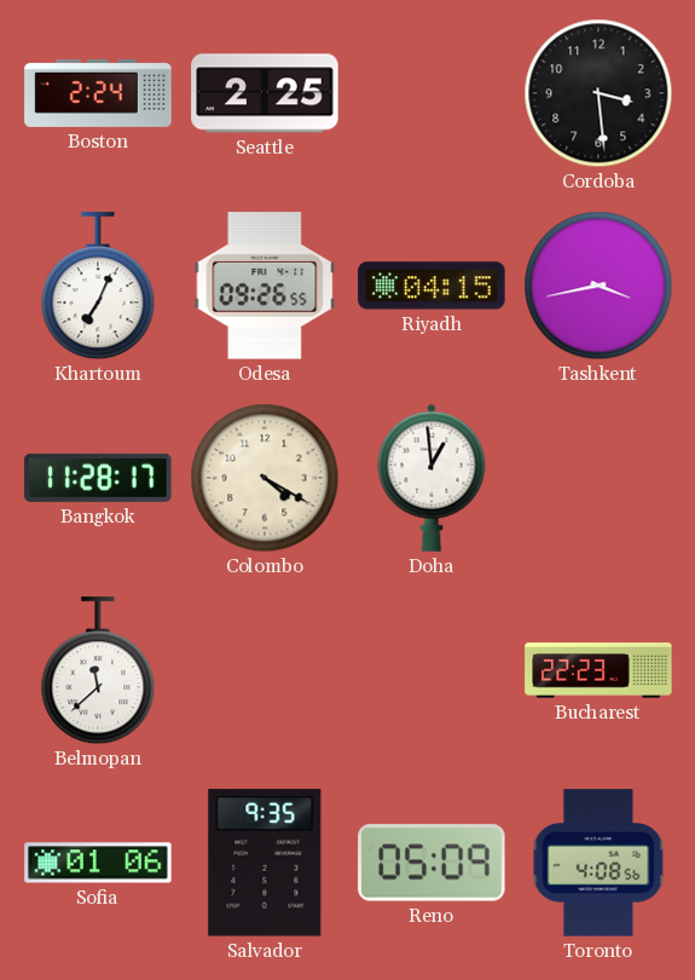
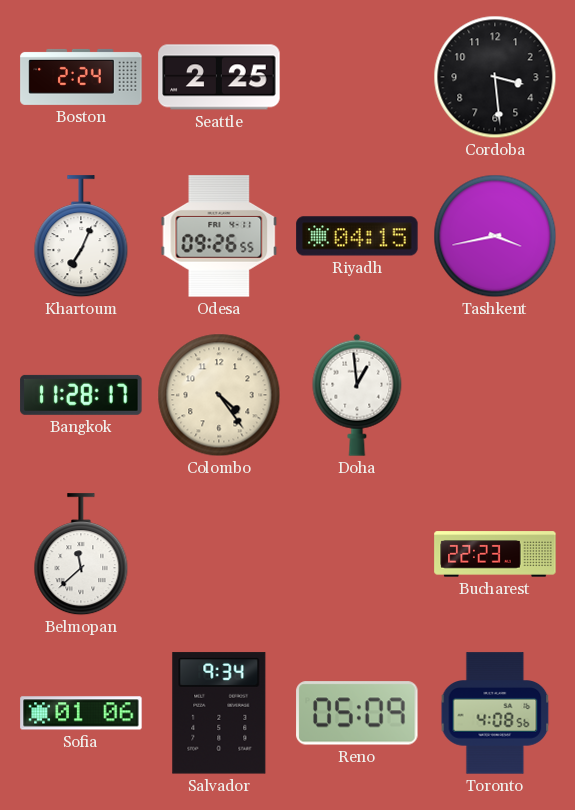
Colombo: 4:20 -> 4:24 (219, 395)
Salvador: 9:35 -> 9:34 (219, 713)
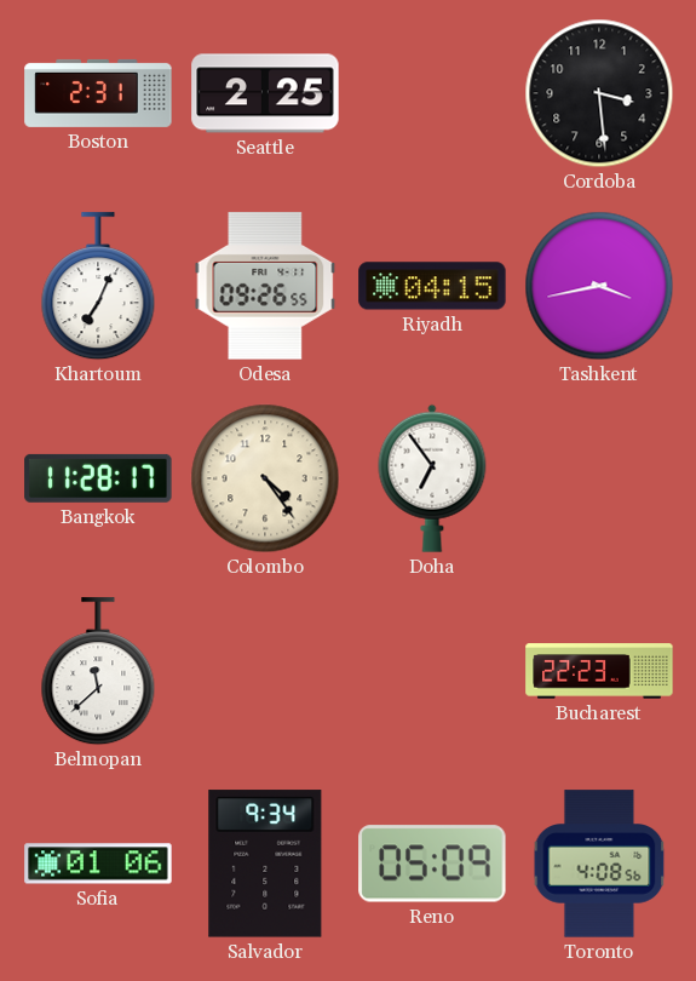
Boston: 2:24 -> 2:31 (98, 93)
Doha: 12:59 -> 6:54 (432, 478)
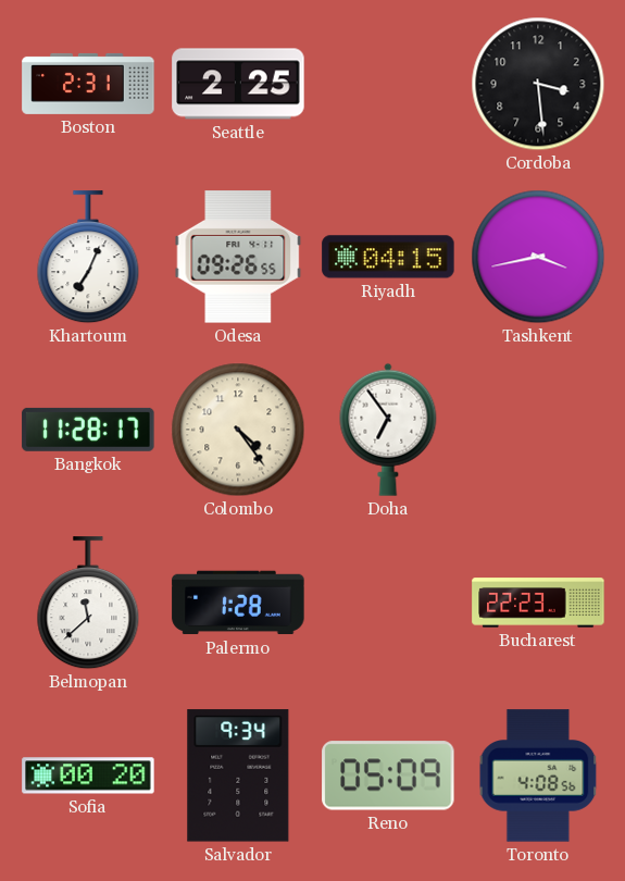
Palermo: none -> 1:28 (238, 603)
Sofia: 01:06 -> 00:20 (88, 775)
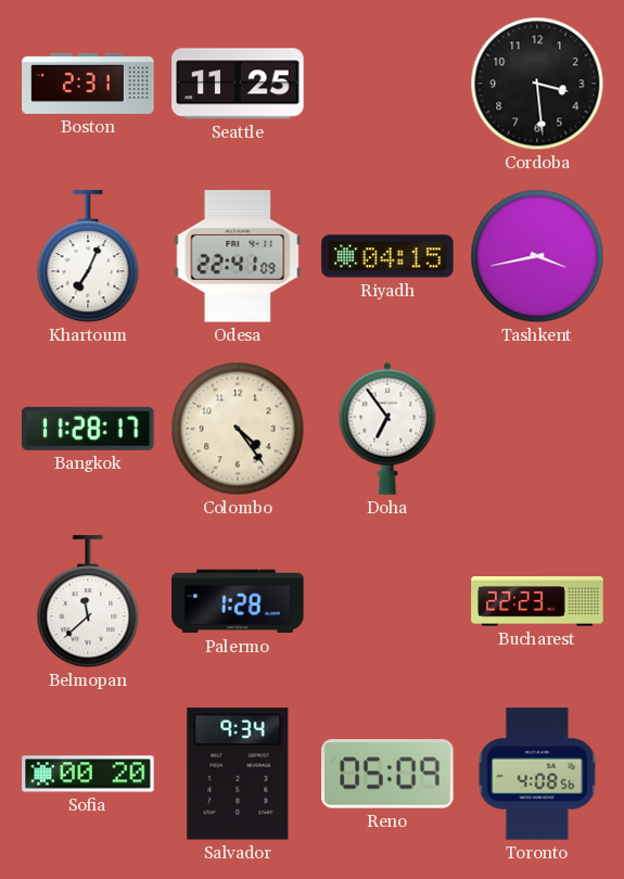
Seattle: 2:25 -> 11:25 (238, 84)
Odesa: 09:26 -> 22:41 (238, 256)
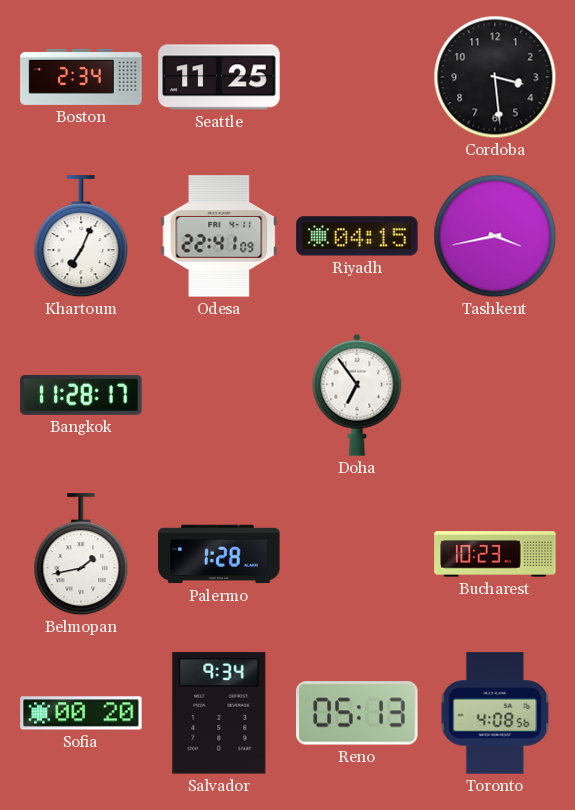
Boston: 2:31 -> 2:34 (81, 77)
Colombo: 4:24 -> none (238, 429)
Belmopan: 11:38 -> 1:43 (81, 555)
Bucharest: 22:23 -> 10:23 (495, 554)
Reno: 05:09 -> 05:13 (357, 713)
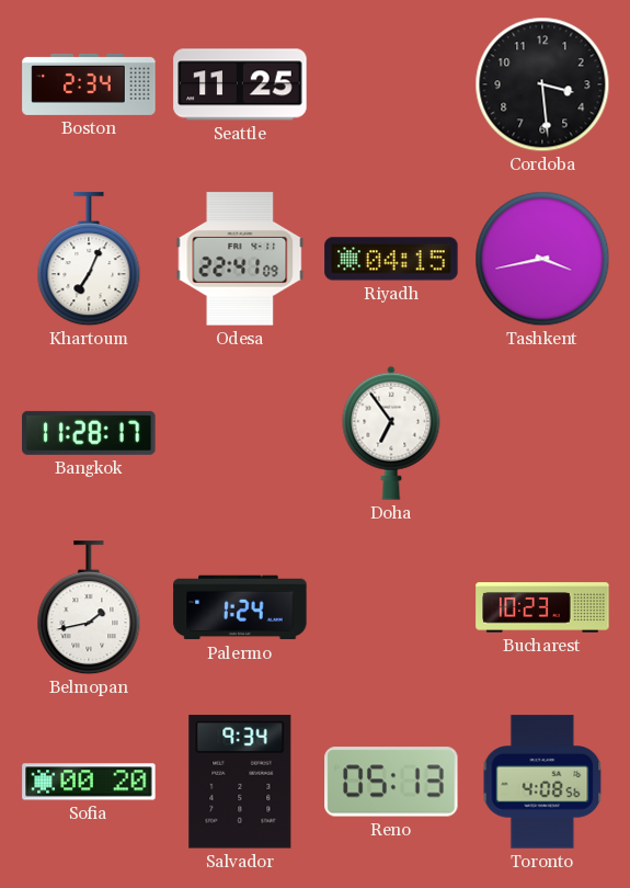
Palermo: 1:28 -> 1:24 (240, 607)
